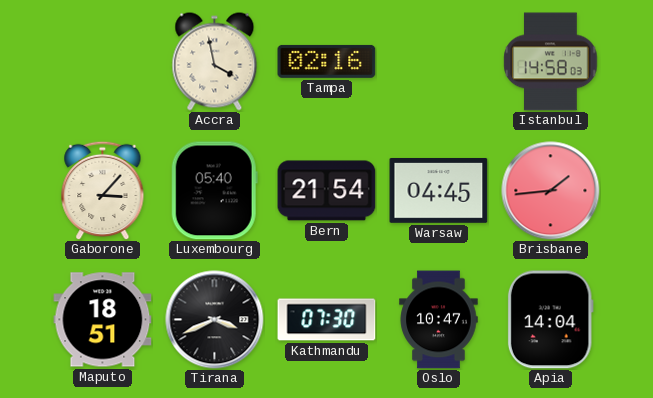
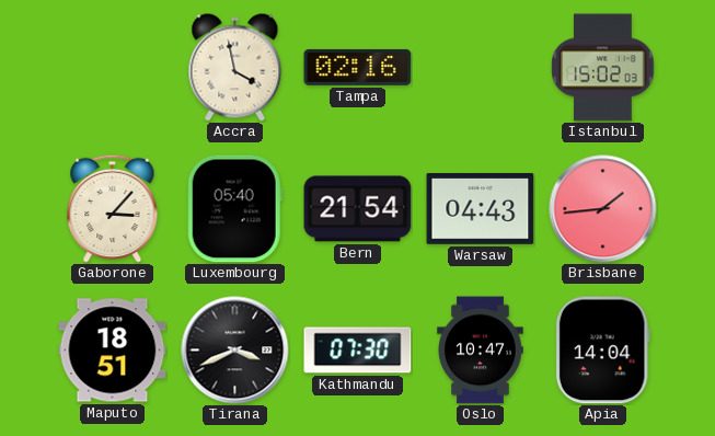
Istanbul: 14:58 -> 15:02 (603, 68)
Warsaw: 04:45 -> 04:43 (481, 208)
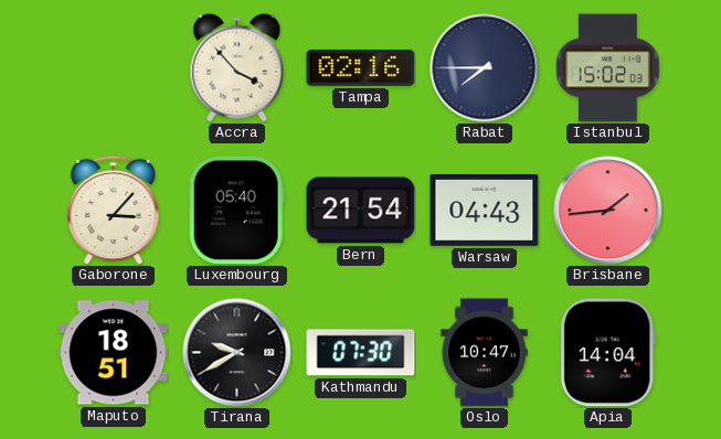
Accra: 3:58 -> 3:53 (237, 68)
Rabat: none -> 7:45 (485, 68)
Tirana: 3:41 -> 9:40 (237, 353)
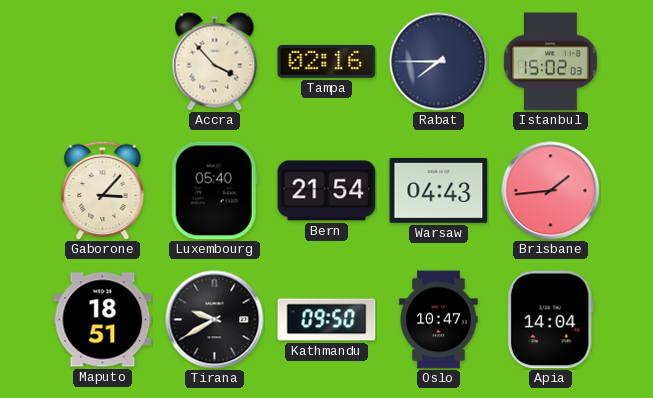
Kathmandu: 07:30 -> 09:50 (327, 320)
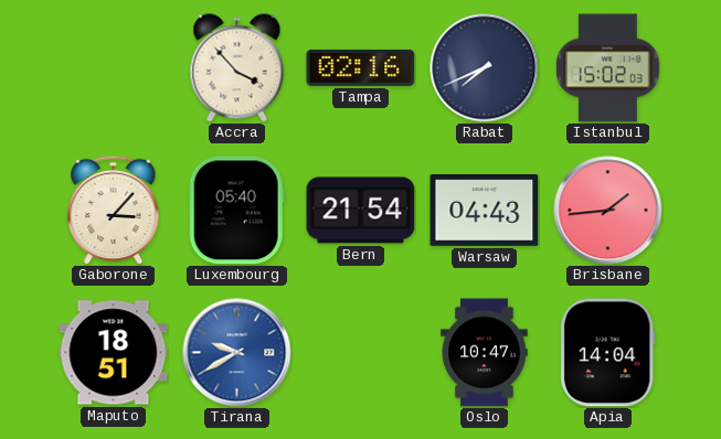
Rabat: 7:45 -> 7:41 (485, 68)
Tirana dial: black -> blue (237, 353)
Kathmandu: 09:50 -> none (327, 320)
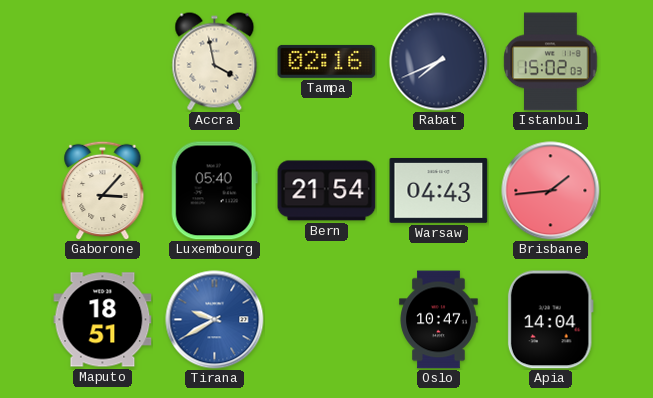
Accra: 3:53 -> 3:58 (215, 62)
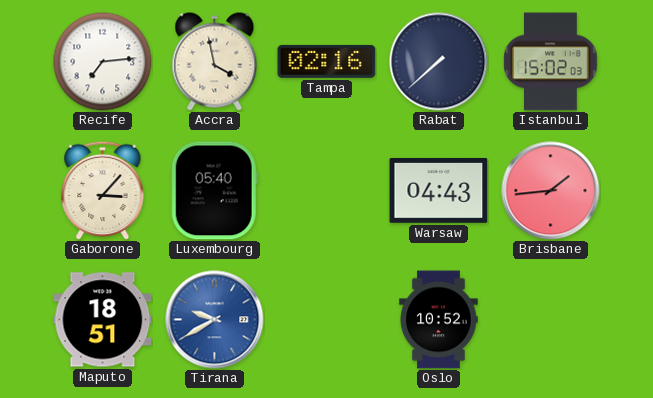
Recife: none -> 7:14 (103, 62)
Rabat: 7:41 -> 7:38 (439, 62)
Bern: 21:54 -> none (327, 191)
Oslo: 10:47 -> 10:52 (439, 320)
Apia: 14:04 -> none (550, 320)
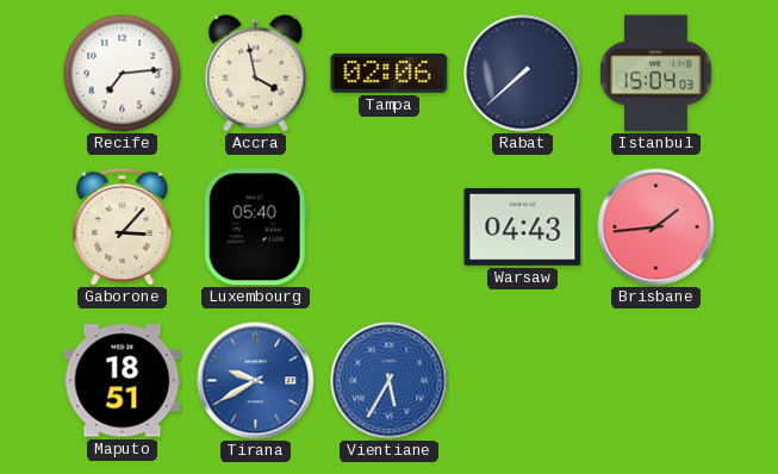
Tampa: 02:16 -> 02:06 (390, 73)
Istanbul: 15:02 -> 15:04 (656, 74)
Vientiane: none -> 5:35 (390, 381)
Oslo: 10:52 -> none (439, 320)
